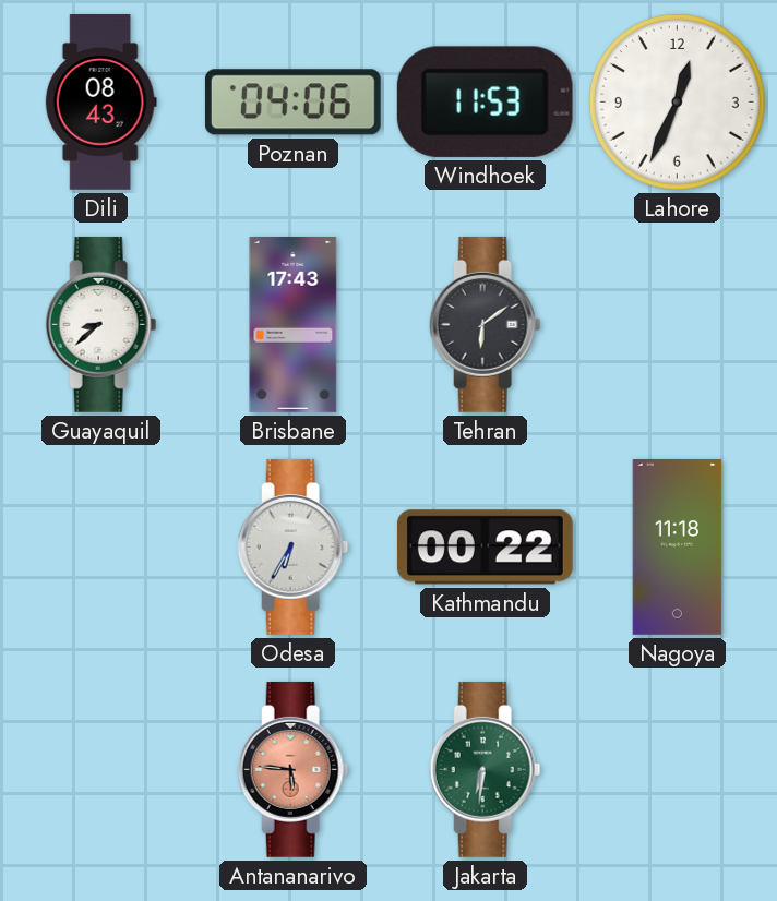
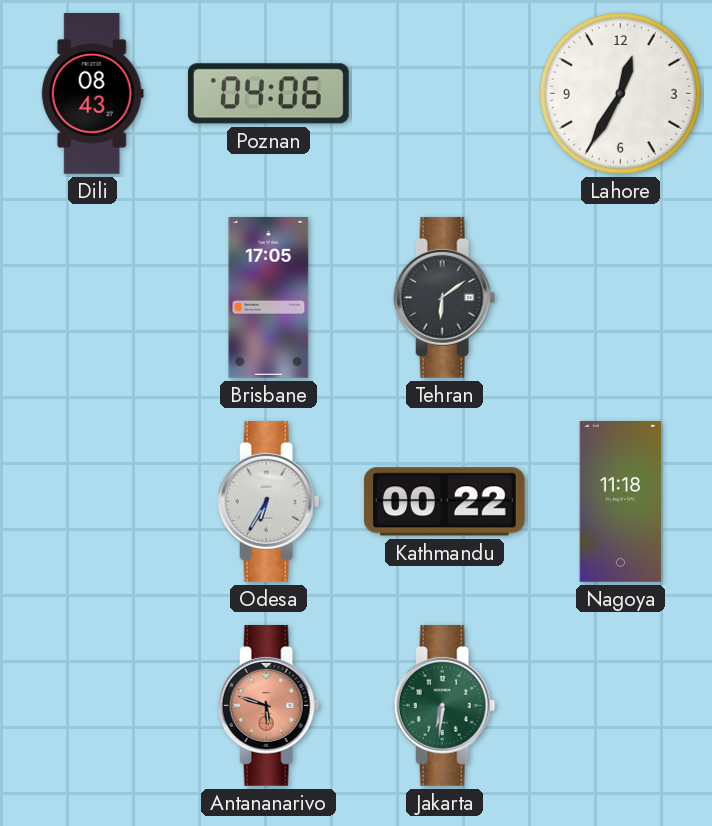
Windhoek: 11:53 -> none (485, 101)
Lahore: 12:34 -> 12:35 (620, 93)
Guayaquil: 8:38 -> none (101, 324)
Brisbane: 17:43 -> 17:05 (269, 298)
Antananarivo: 5:46 -> 5:48 (269, 705)
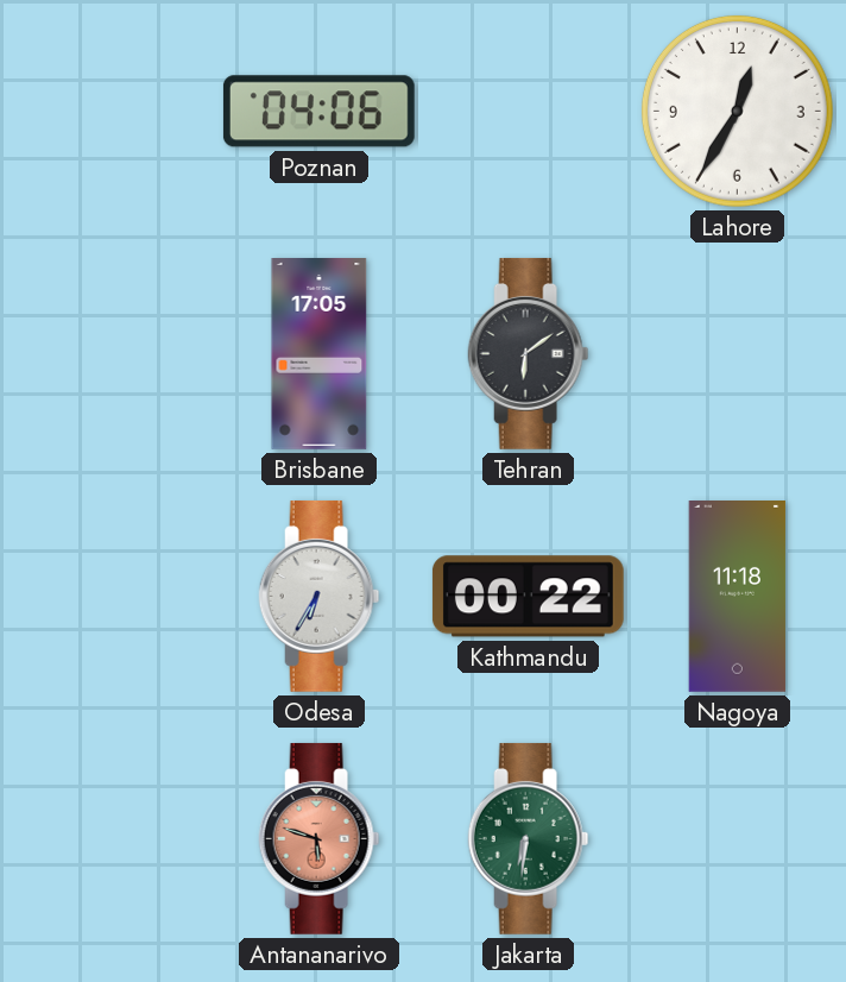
Dili: 08:43 -> none (92, 94)
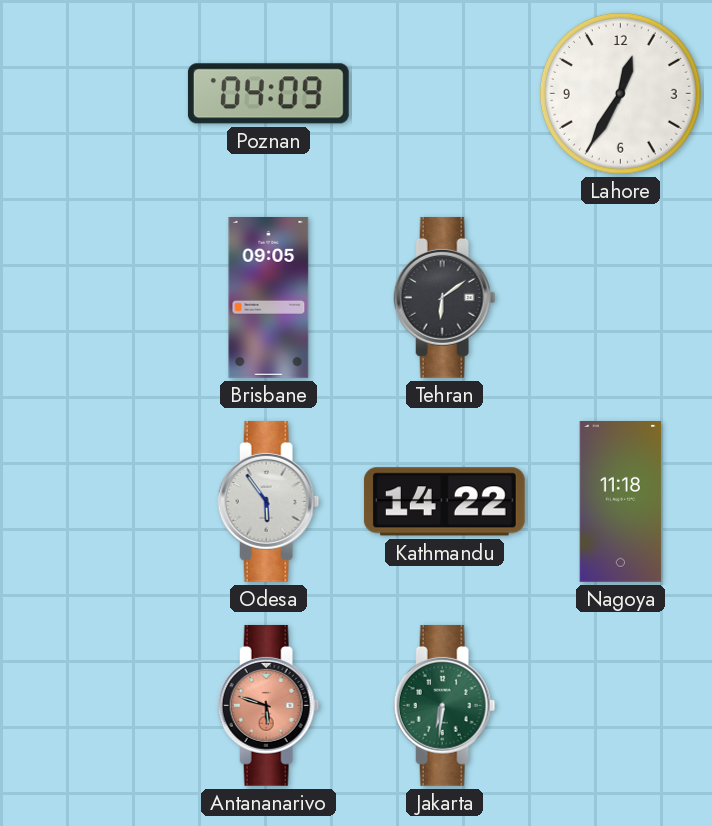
Poznan: 04:06 -> 04:09 (268, 94)
Brisbane: 17:05 -> 09:05 (269, 298)
Odesa: 6:35 -> 5:54 (269, 501)
Kathmandu: 00:22 -> 14:22 (444, 502)
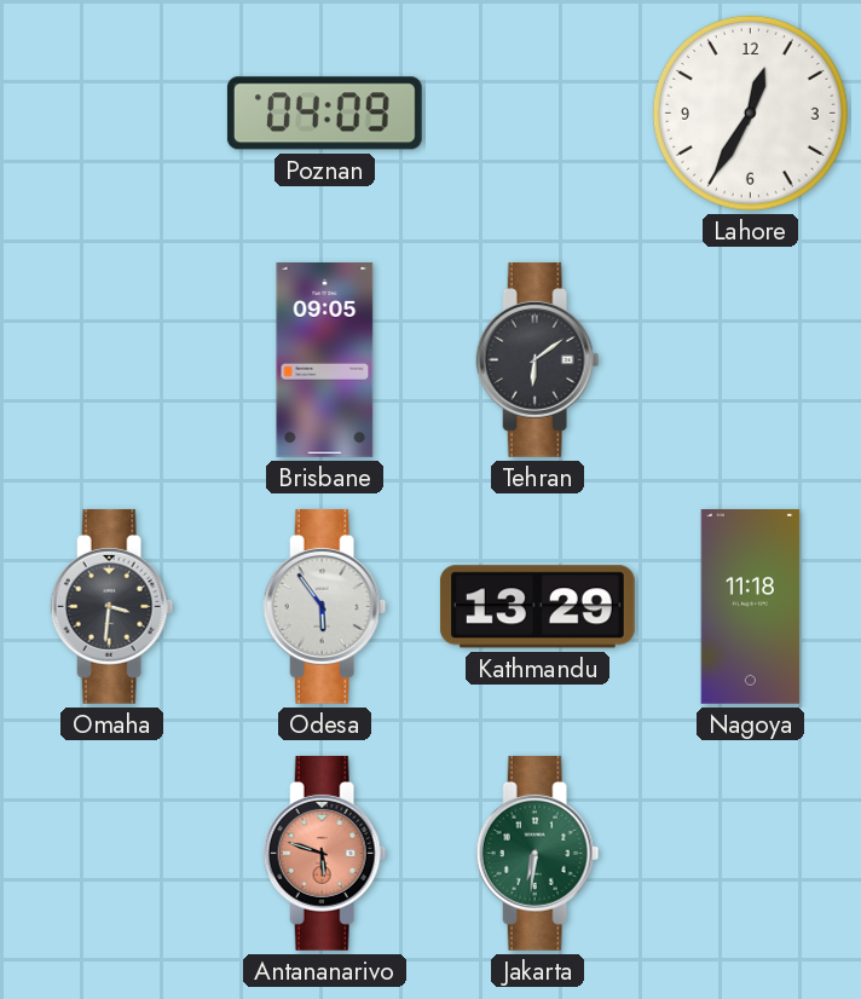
Omaha: none -> 3:31 (112, 606)
Kathmandu: 14:22 -> 13:29 (537, 607)
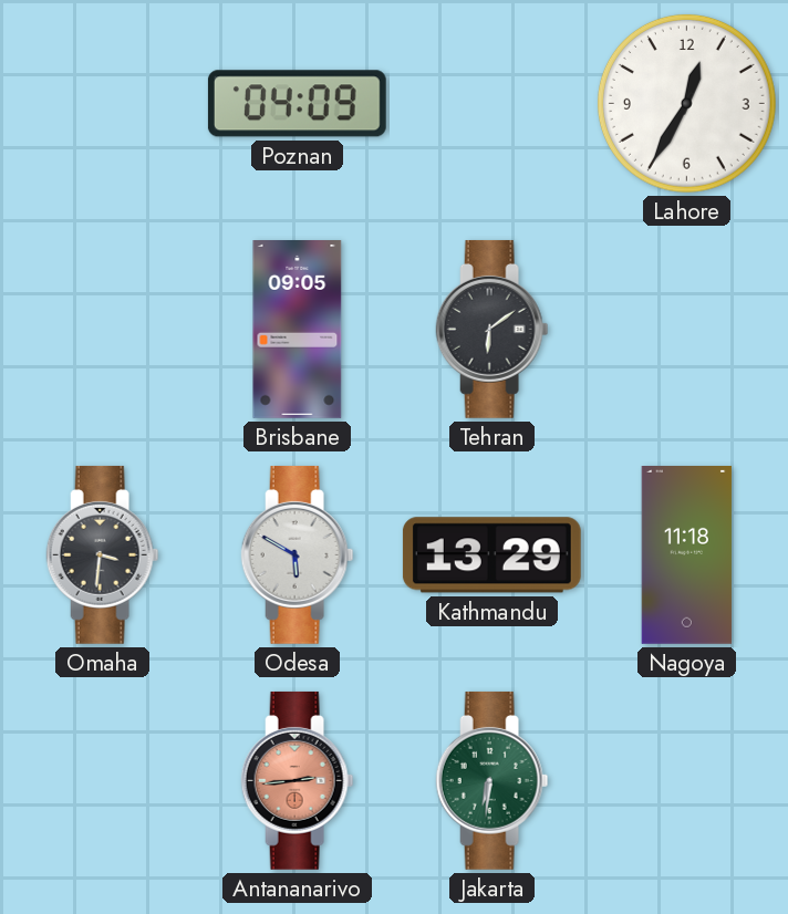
Odesa: 5:54 -> 5:50 (298, 554)
Antananarivo: 5:48 -> 2:44 (298, 780)
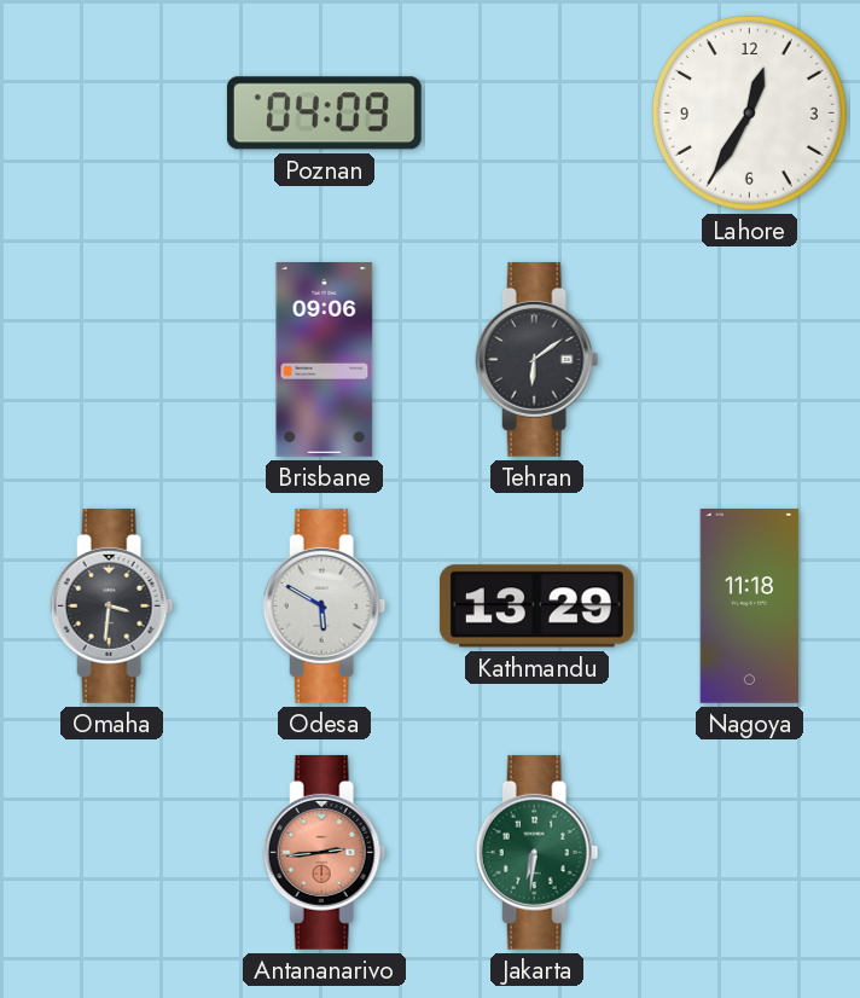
Brisbane: 09:05 -> 09:06 (325, 360)
